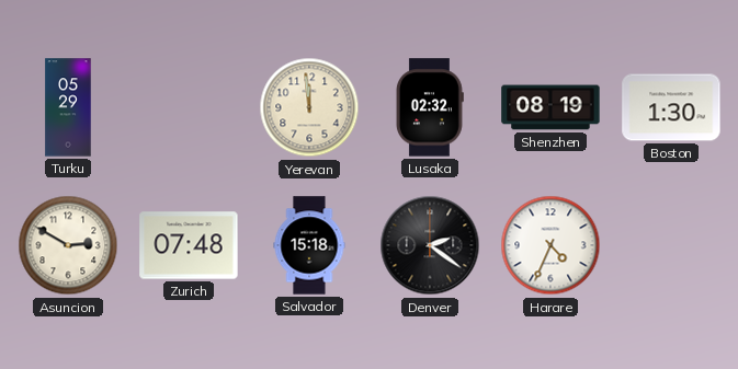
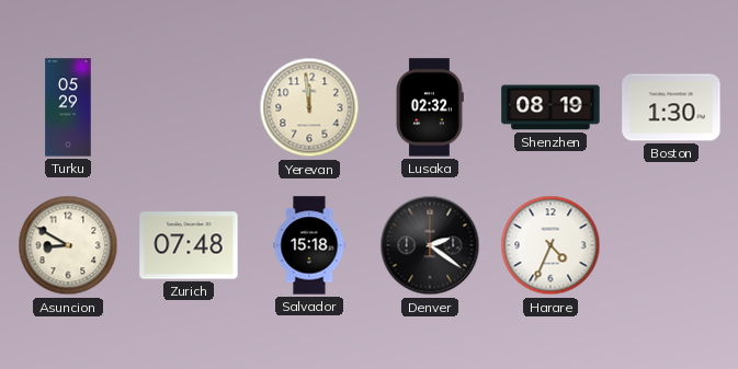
Asuncion: 2:50 -> 8:50 (68, 245)
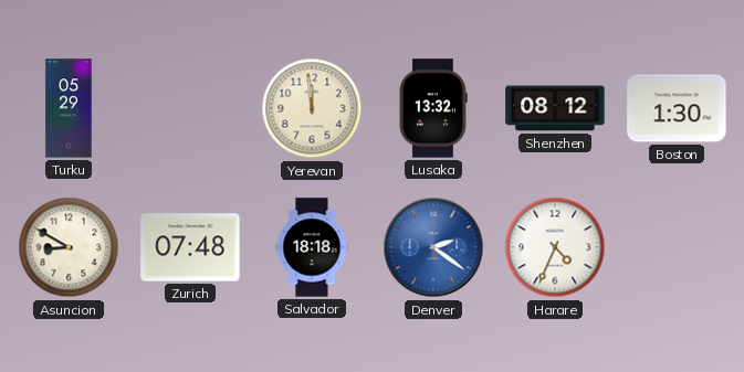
Lusaka: 02:32 -> 13:32 (432, 108)
Shenzhen: 08:19 -> 08:12 (555, 108)
Salvador: 15:18 -> 18:18 (312, 247)
Denver dial: black -> blue (433, 247)
